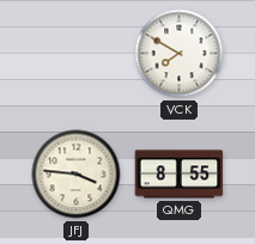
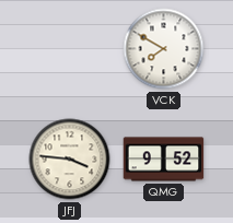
QMG: 8:55 -> 9:52 (164, 160)
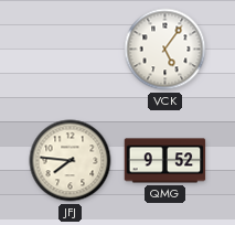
VCK: 7:50 -> 5:06 (165, 50)
JFJ: 3:46 -> 7:46 (71, 161)
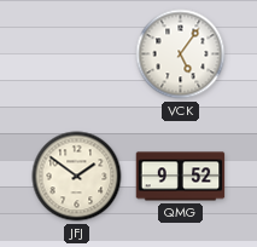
JFJ: 7:46 -> 1:51 (77, 177)
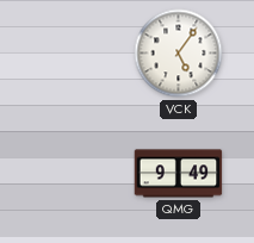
JFJ: 1:51 -> none (77, 177)
QMG: 9:52 -> 9:49 (179, 174)
